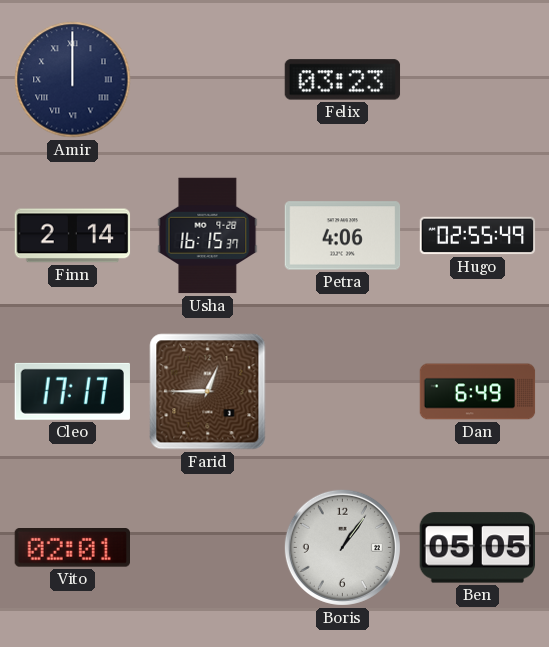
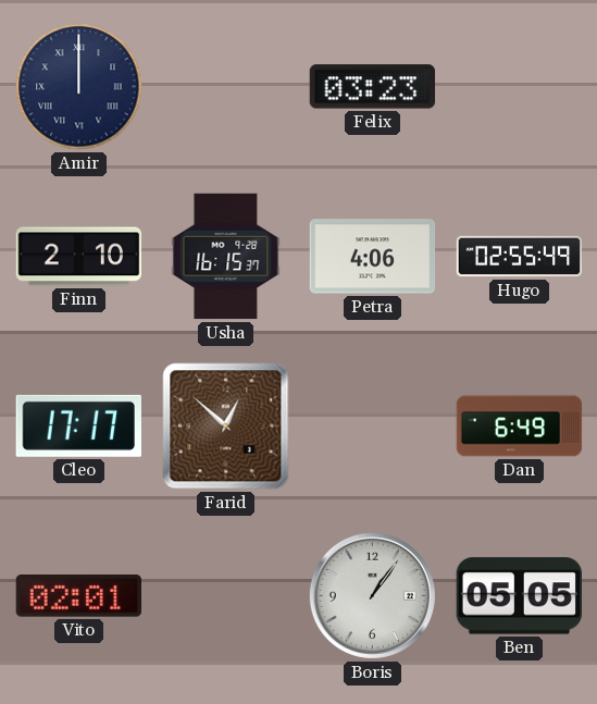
Finn: 2:14 -> 2:10 (79, 257)
Farid: 12:45 -> 12:52 (226, 427)
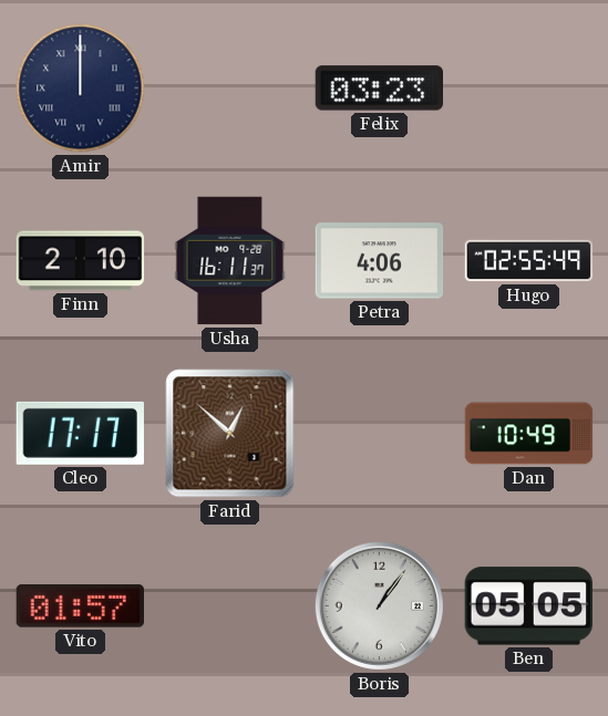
Usha: 16:15 -> 16:11 (230, 261)
Dan: 6:49 -> 10:49 (529, 434)
Vito: 02:01 -> 01:57 (80, 606)
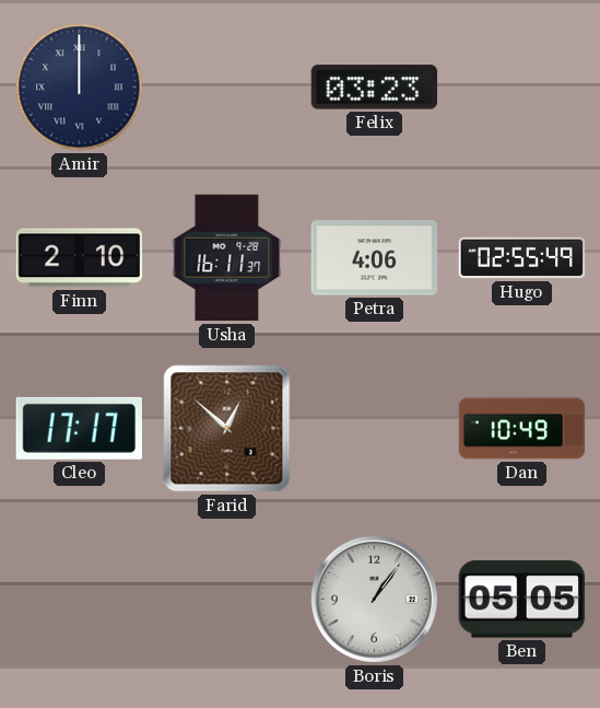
Vito: 01:57 -> none (80, 606)
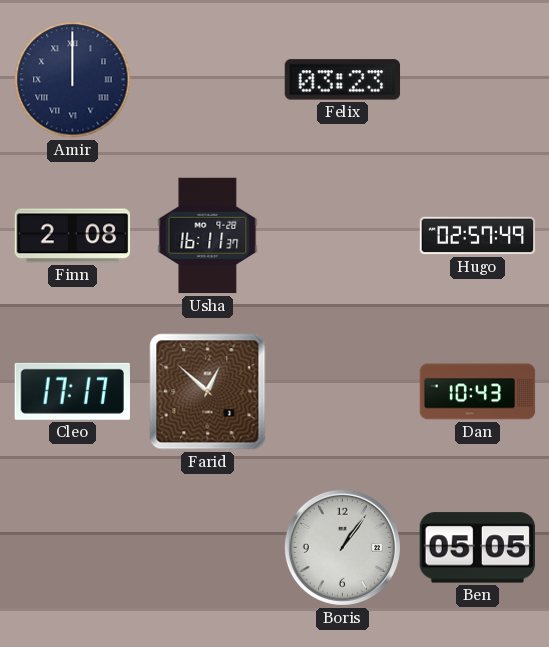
Finn: 2:10 -> 2:08 (73, 236)
Petra: 4:06 -> none (375, 258)
Hugo: 02:55 -> 02:57 (478, 236)
Dan: 10:49 -> 10:43 (478, 392)
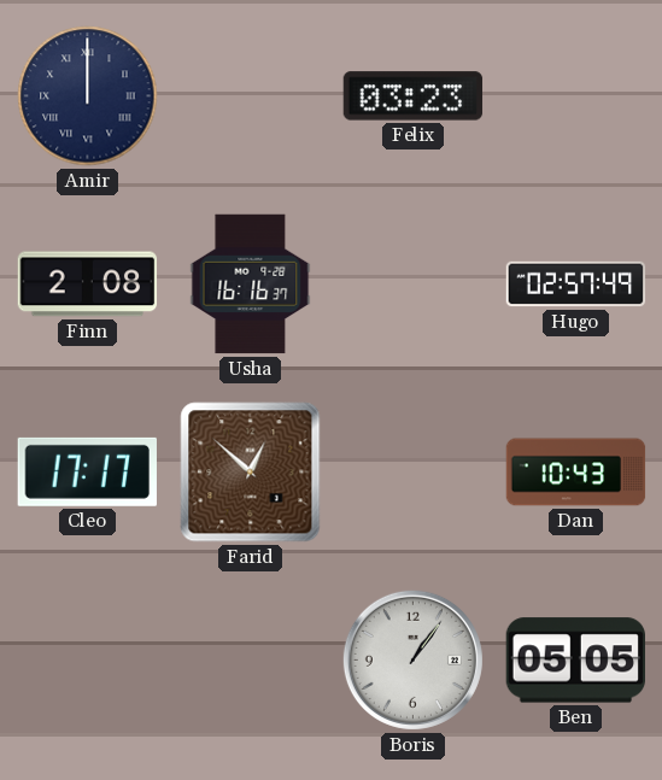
Usha: 16:11 -> 16:16 (251, 285)
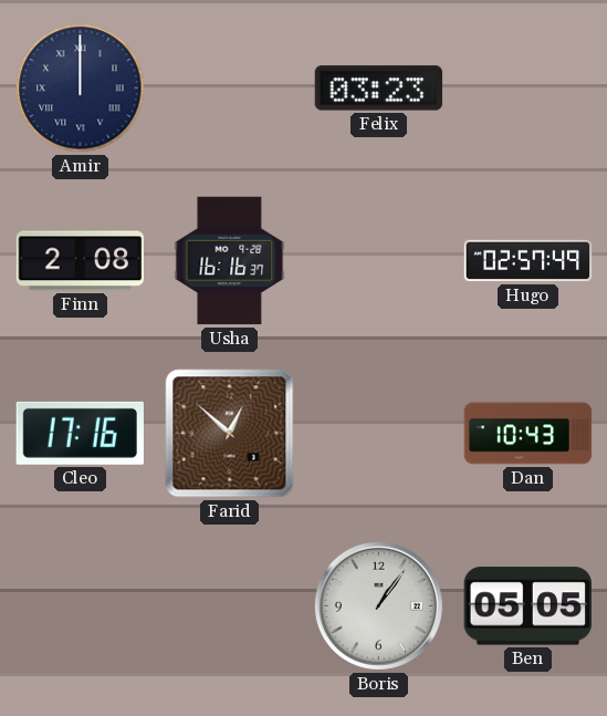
Cleo: 17:17 -> 17:16 (80, 433)
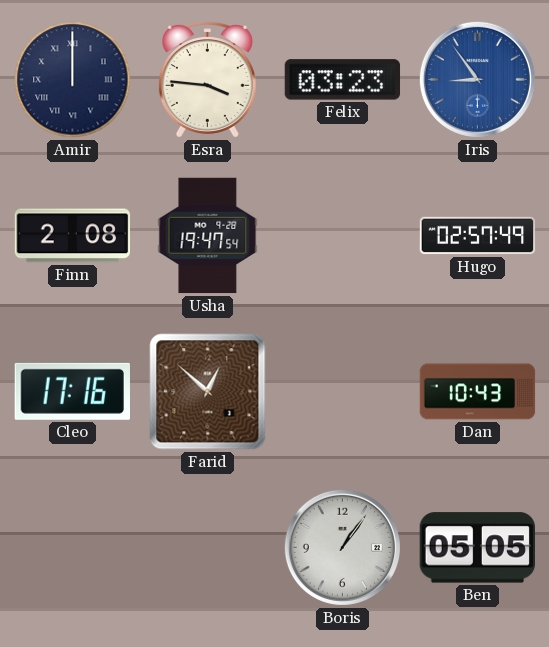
Esra: none -> 3:46 (207, 80)
Iris: none -> 8:54 (477, 79)
Usha: 16:16 -> 19:47 (208, 236)
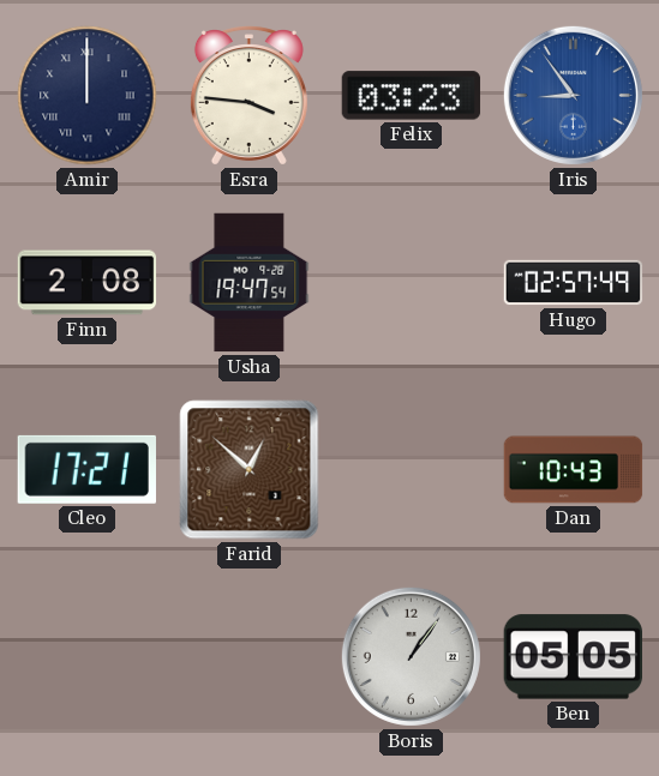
Cleo: 17:16 -> 17:21 (86, 469)
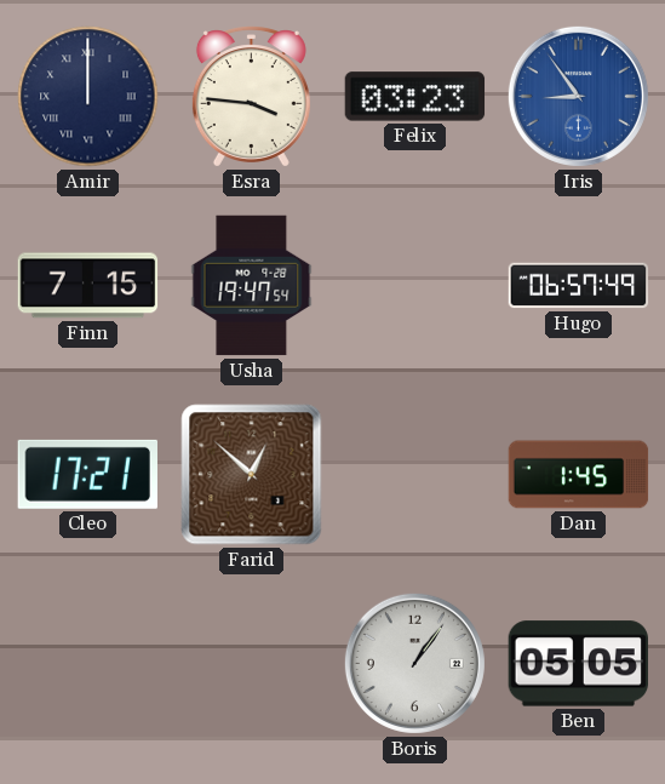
Finn: 2:08 -> 7:15 (88, 286)
Hugo: 02:57 -> 06:57 (579, 286)
Dan: 10:43 -> 1:45 (579, 475)
